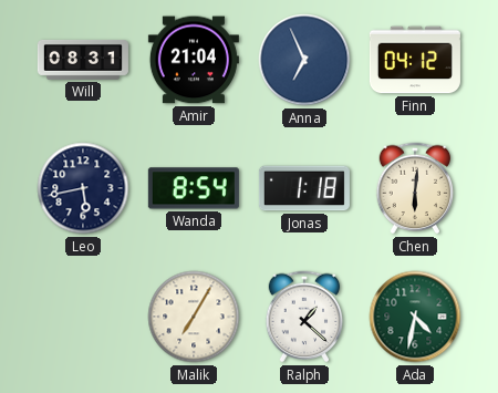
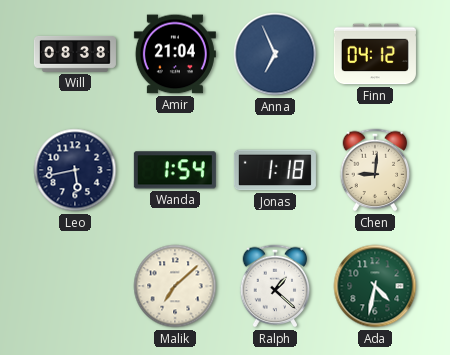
Will: 08:31 -> 08:38 (75, 54)
Wanda: 8:54 -> 1:54 (175, 170)
Chen: 6:01 -> 9:01 (375, 170)
Malik: 7:05 -> 7:08 (175, 286)
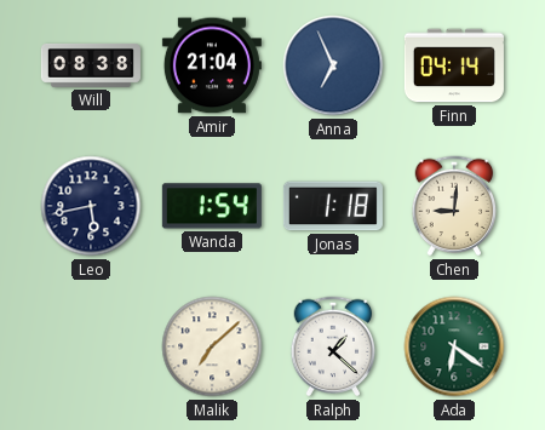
Finn: 04:12 -> 04:14 (454, 65)
Ada: 4:32 -> 6:21 (454, 346)
